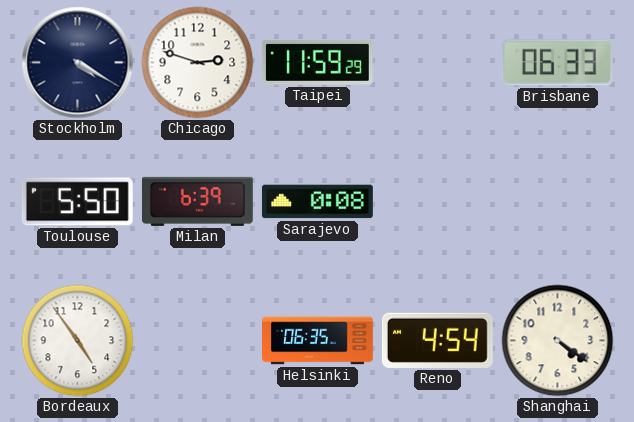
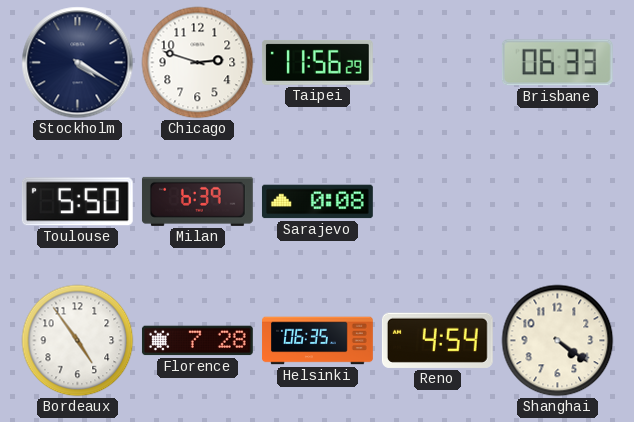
Taipei: 11:59 -> 11:56 (317, 62)
Florence: none -> 7:28 (197, 341)
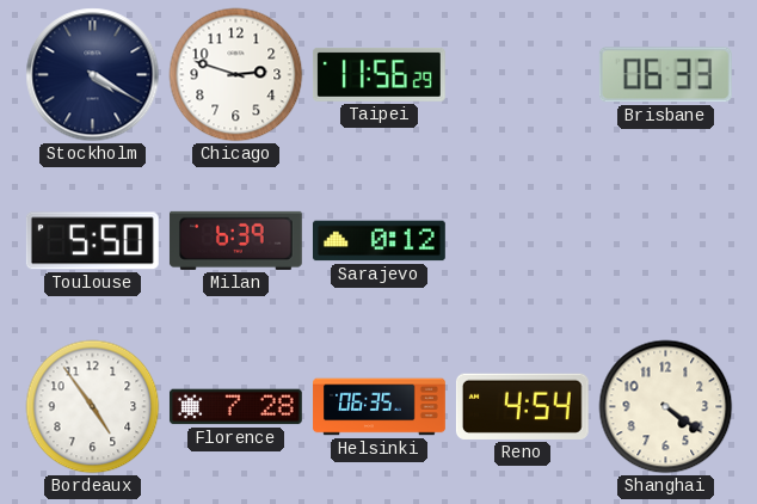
Sarajevo: 0:08 -> 0:12 (378, 241)
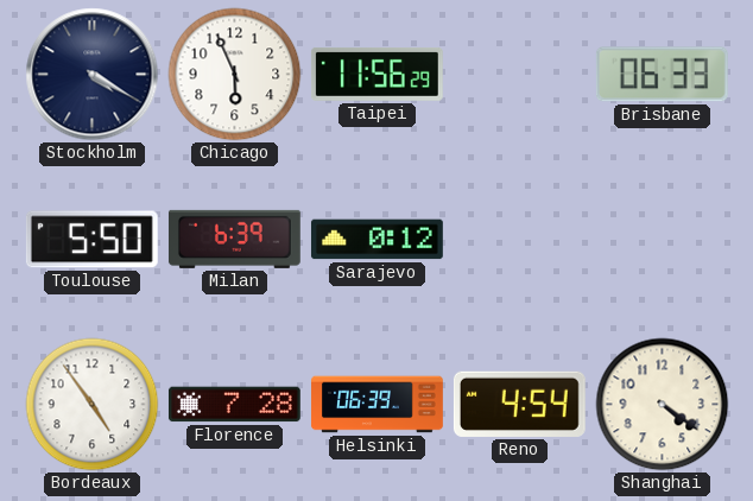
Chicago: 2:48 -> 5:56 (235, 75)
Helsinki: 06:35 -> 06:39 (378, 405)
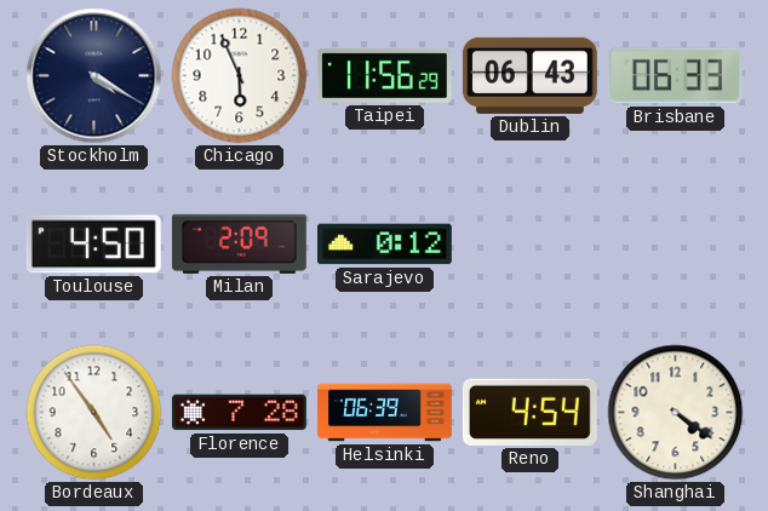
Dublin: none -> 06:43 (529, 75)
Toulouse: 5:50 -> 4:50 (93, 245)
Milan: 6:39 -> 2:09 (239, 243)
